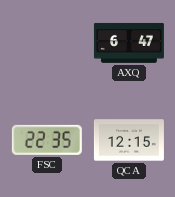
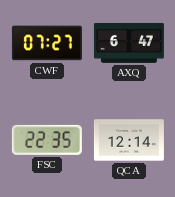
CWF: none -> 07:27 (47, 43)
QCA: 12:15 -> 12:14 (129, 140)
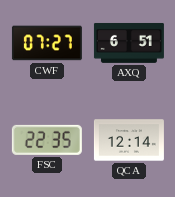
AXQ: 6:47 -> 6:51 (129, 43)
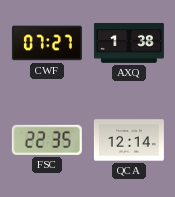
AXQ: 6:51 -> 1:38 (129, 43)
